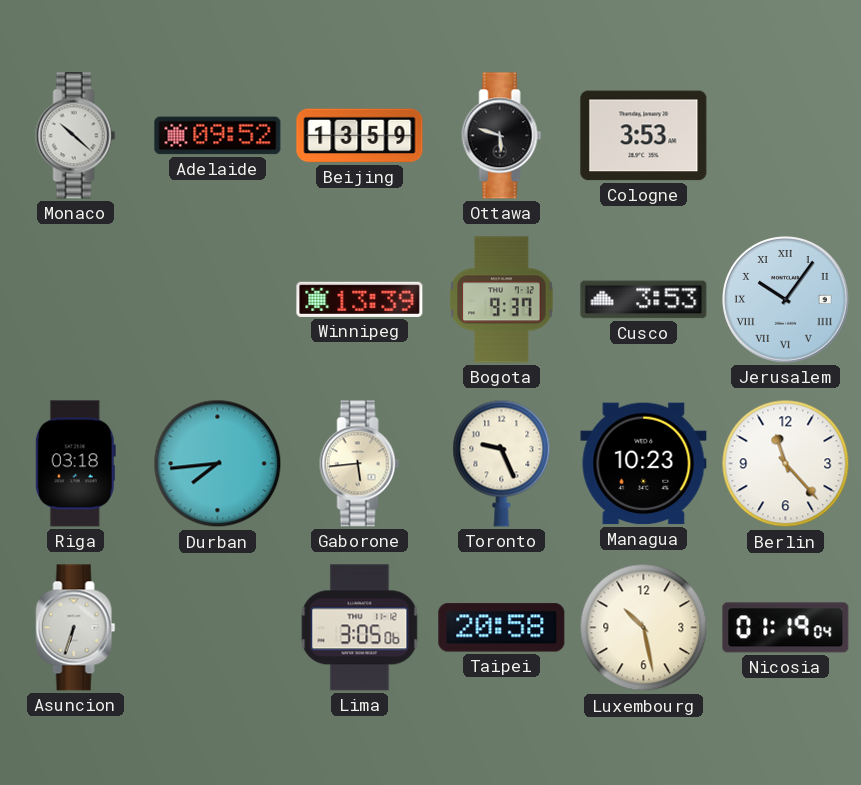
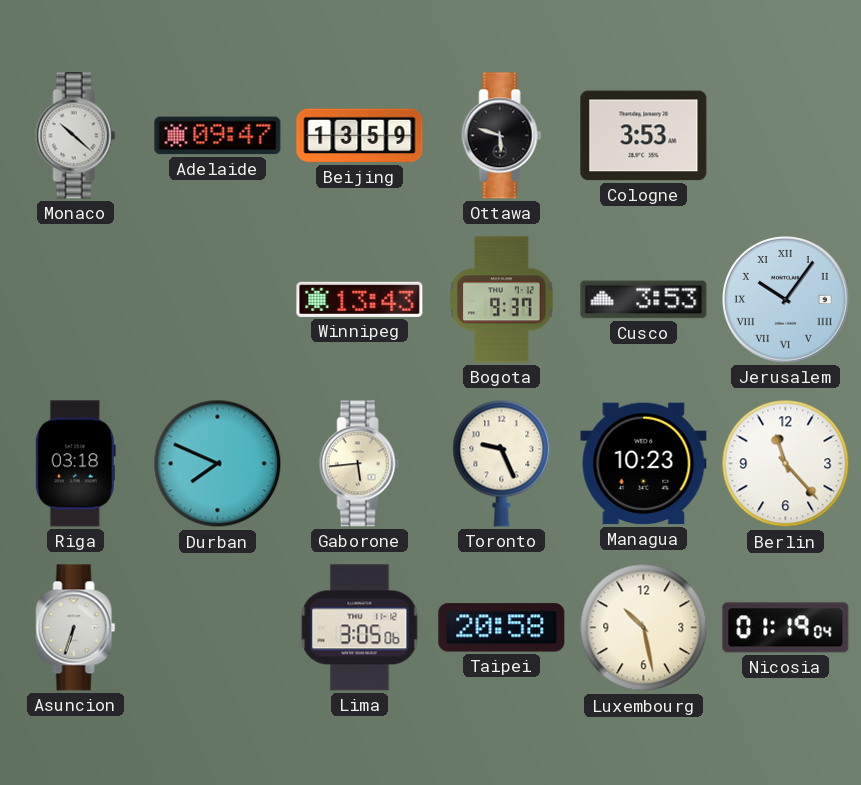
Adelaide: 09:52 -> 09:47 (218, 136)
Winnipeg: 13:39 -> 13:43 (360, 299)
Durban: 7:44 -> 7:49 (218, 464)
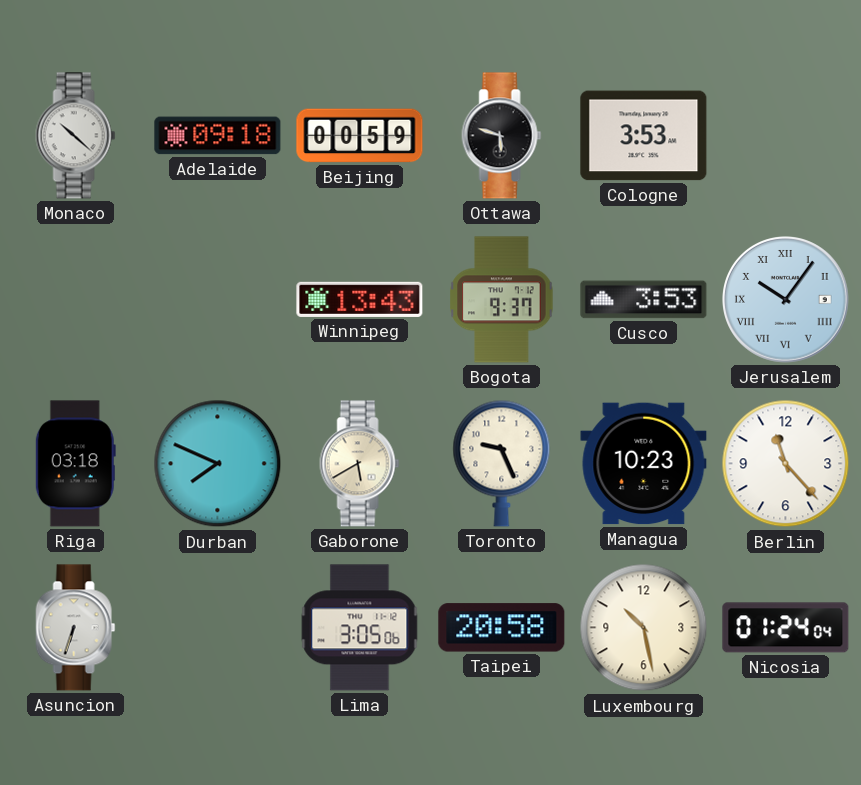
Adelaide: 09:47 -> 09:18 (218, 136)
Beijing: 13:59 -> 00:59 (360, 136)
Gaborone: 5:44 -> 5:40 (360, 464)
Nicosia: 01:19 -> 01:24 (786, 628)
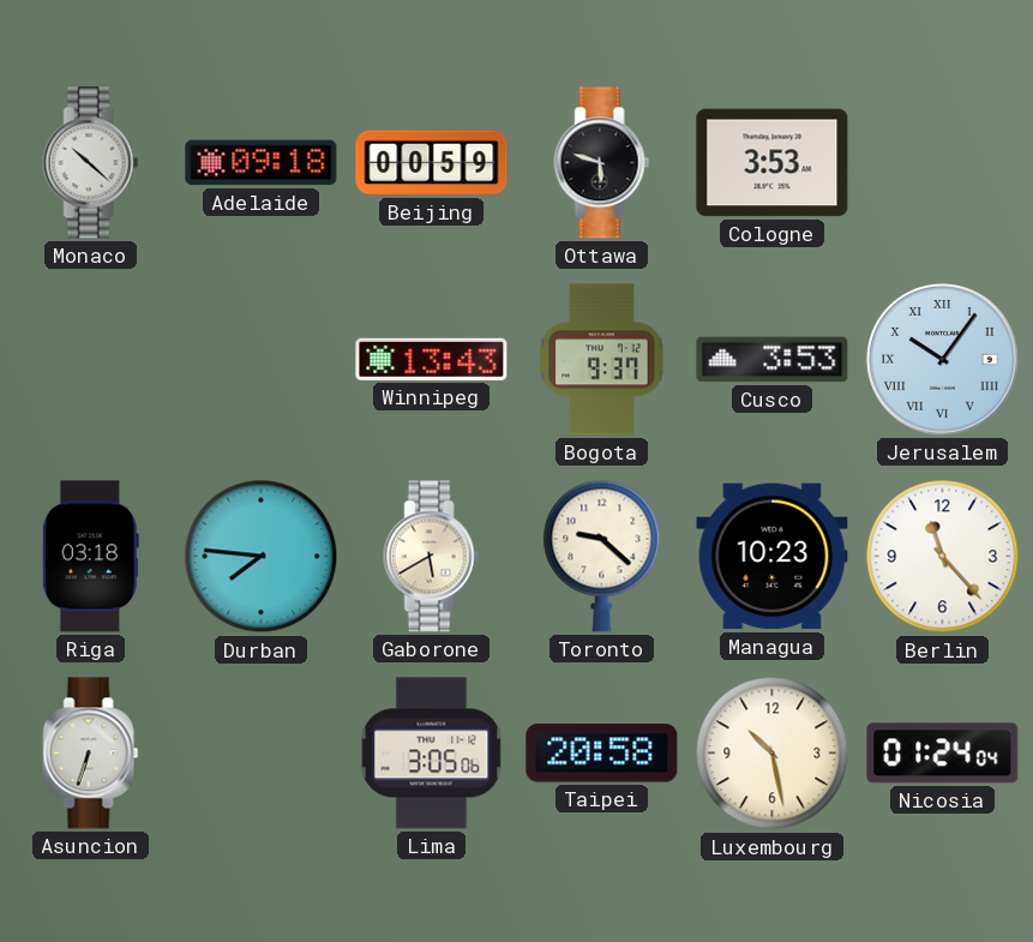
Durban: 7:49 -> 7:46 (262, 557)
Toronto: 9:26 -> 9:22 (602, 556)
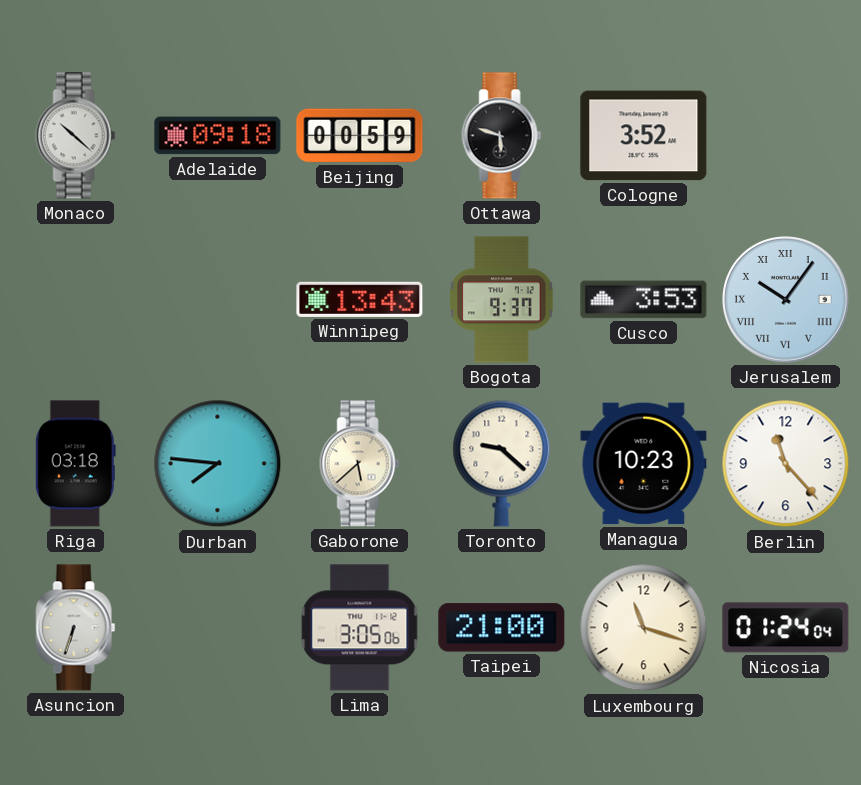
Cologne: 3:53 -> 3:52 (644, 136)
Gaborone: 5:40 -> 5:38 (360, 464)
Taipei: 20:58 -> 21:00 (502, 628)
Luxembourg: 10:28 -> 11:18 (644, 628)
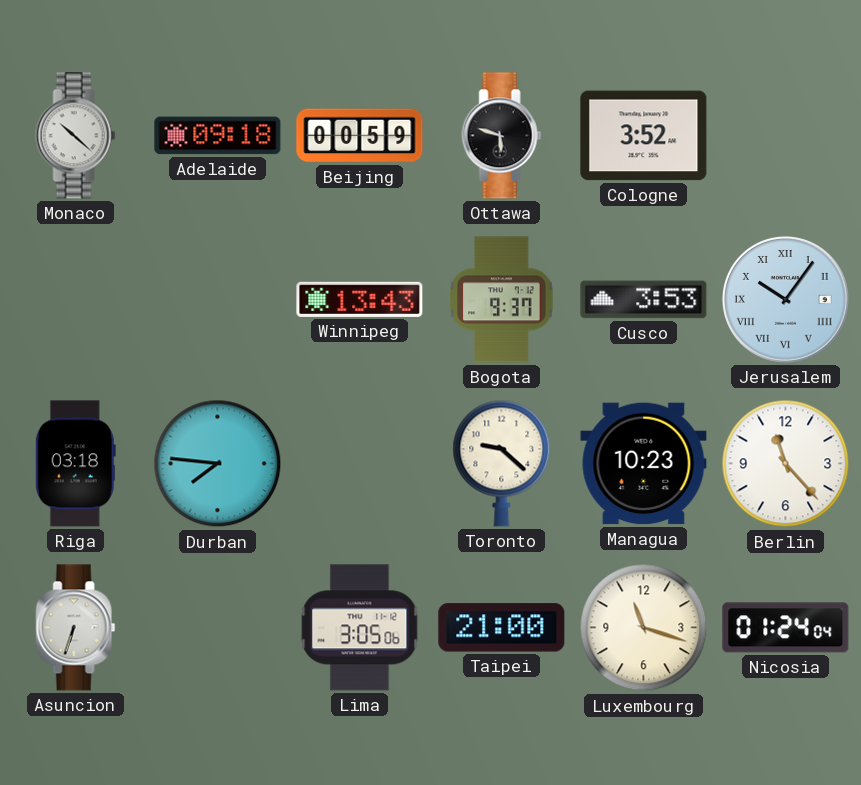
Gaborone: 5:38 -> none (360, 464)
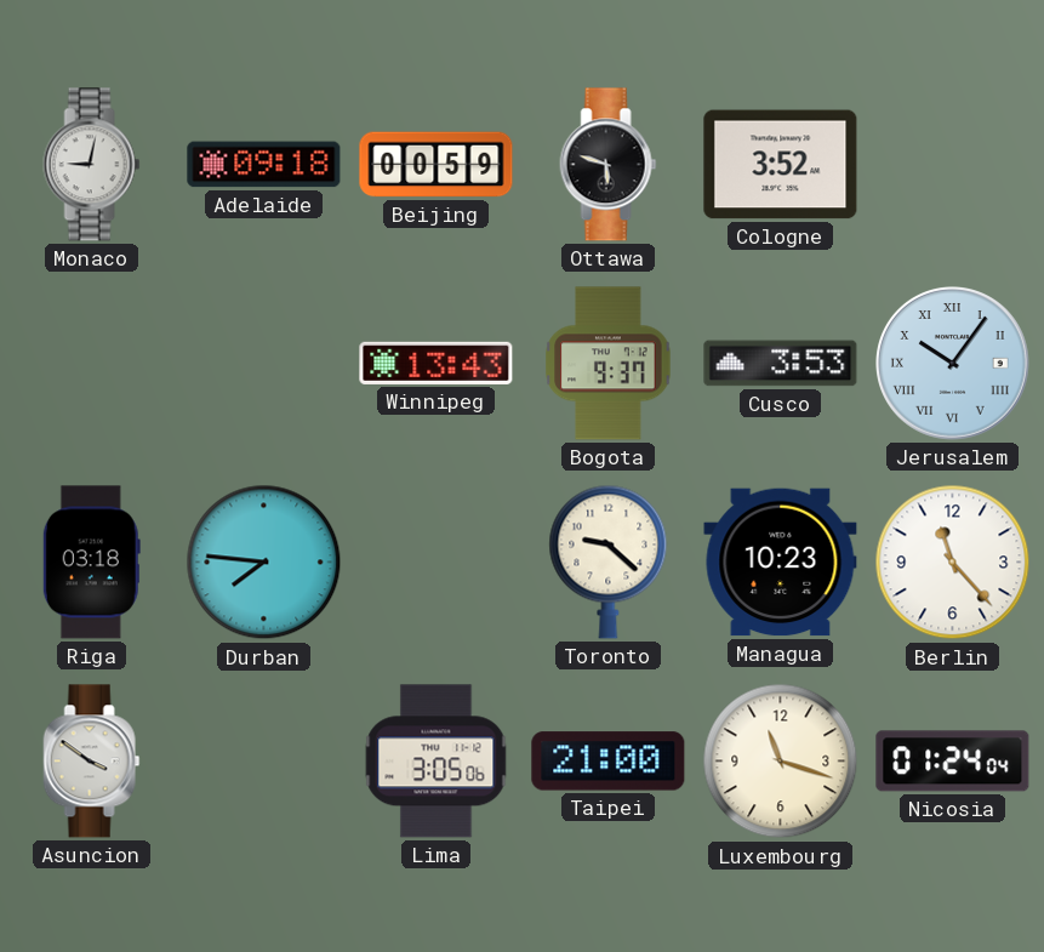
Monaco: 10:22 -> 9:02 (92, 165)
Asuncion: 6:33 -> 3:51 (92, 762)
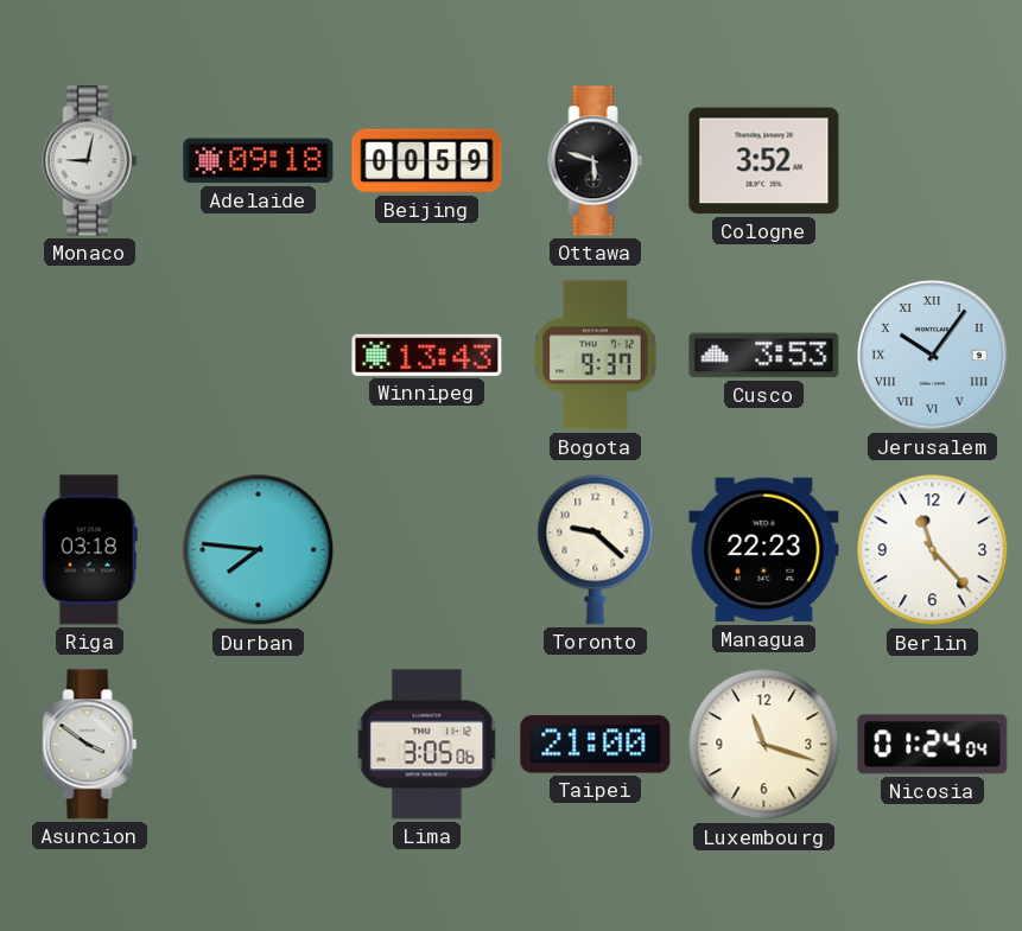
Managua: 10:23 -> 22:23 (764, 550)
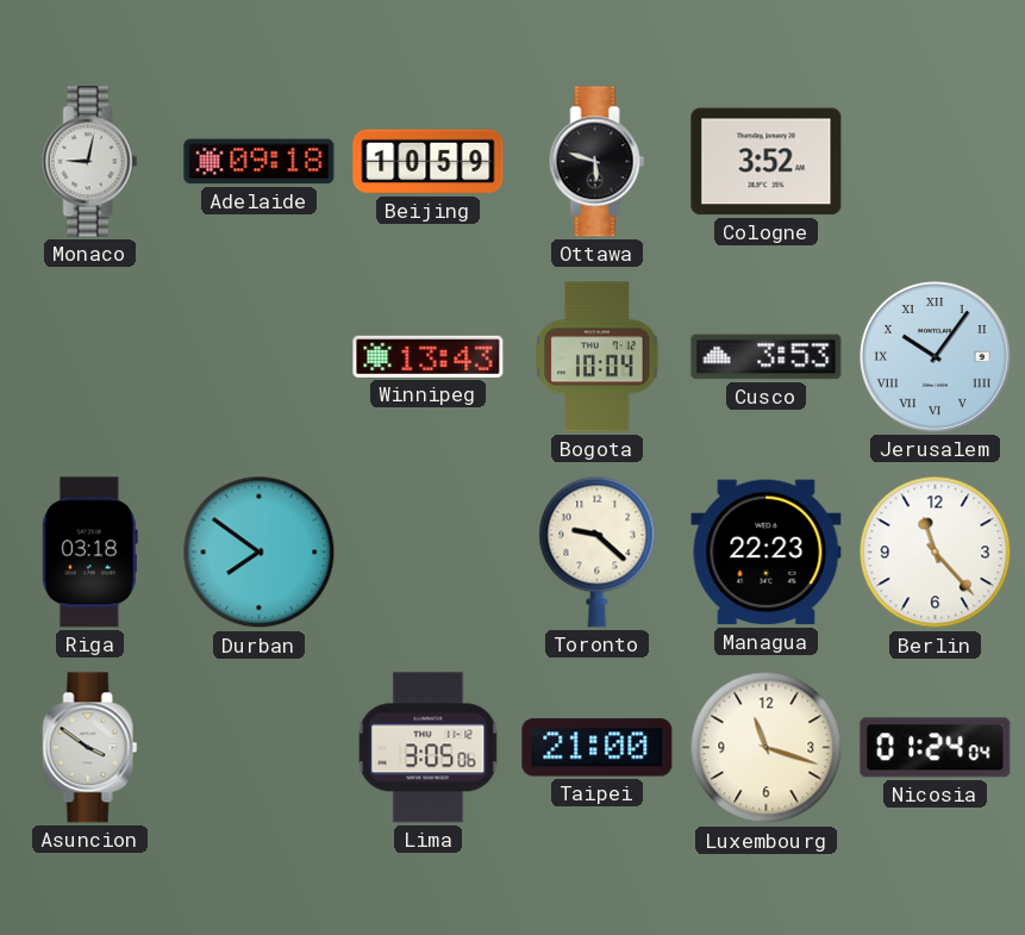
Beijing: 00:59 -> 10:59 (429, 162)
Bogota: 9:37 -> 10:04 (598, 357)
Durban: 7:46 -> 7:51 (260, 553)
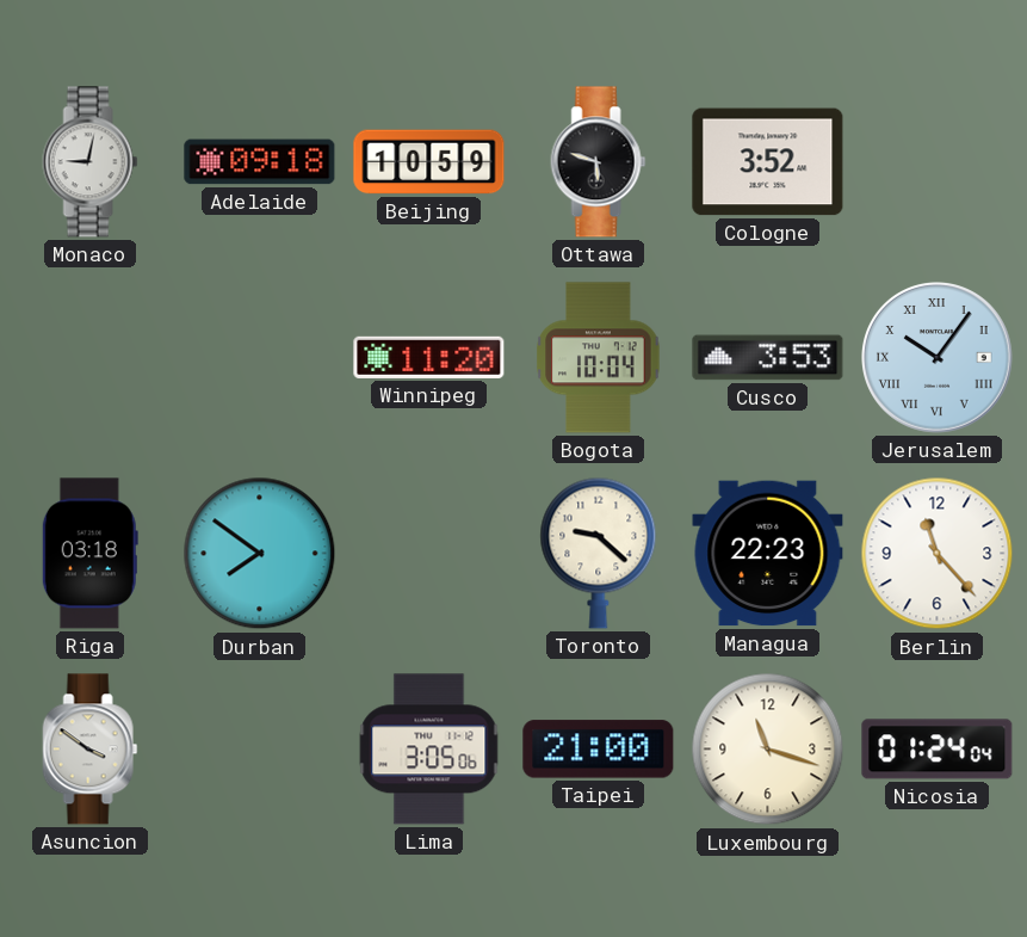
Winnipeg: 13:43 -> 11:20 (429, 357)
